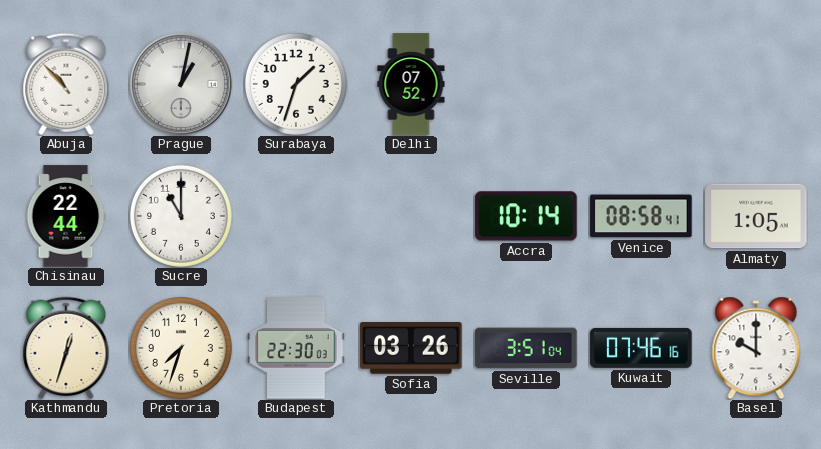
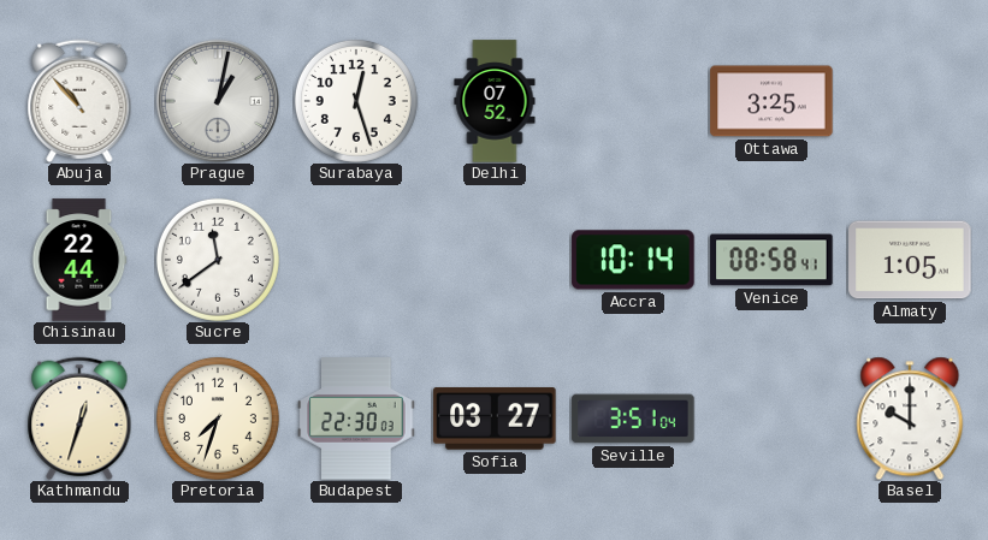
Surabaya: 1:33 -> 12:27 (356, 101)
Ottawa: none -> 3:25 (771, 101)
Sucre: 11:00 -> 11:39 (218, 260)
Sofia: 03:26 -> 03:27 (495, 419)
Kuwait: 07:46 -> none (641, 348)
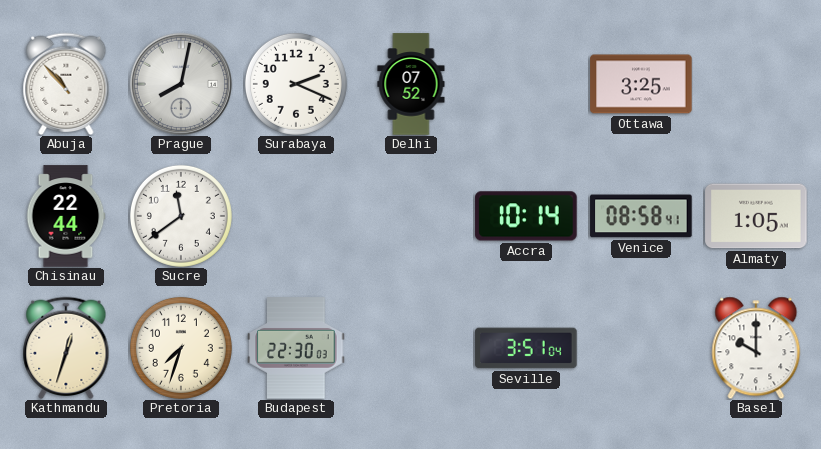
Prague: 1:02 -> 8:02 (180, 83)
Surabaya: 12:27 -> 2:19 (296, 84)
Sofia: 03:27 -> none (495, 419)
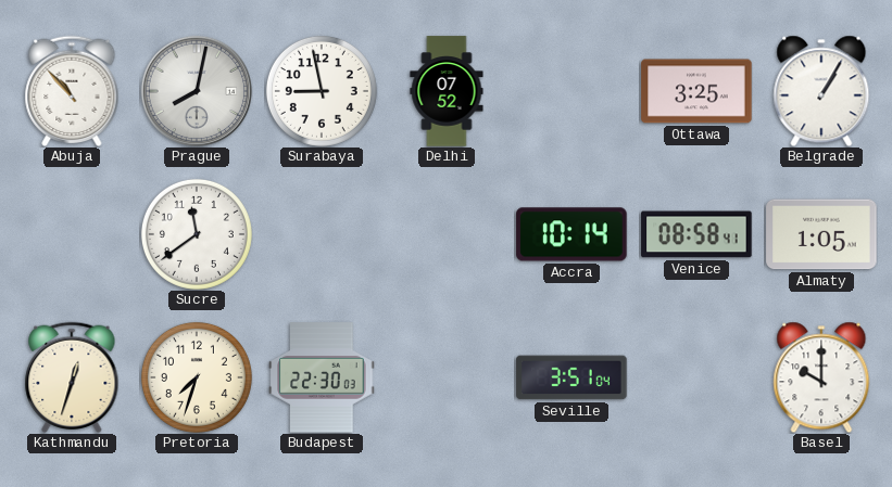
Surabaya: 2:19 -> 8:58 (322, 91)
Belgrade: none -> 1:05 (821, 91)
Chisinau: 22:44 -> none (66, 216)
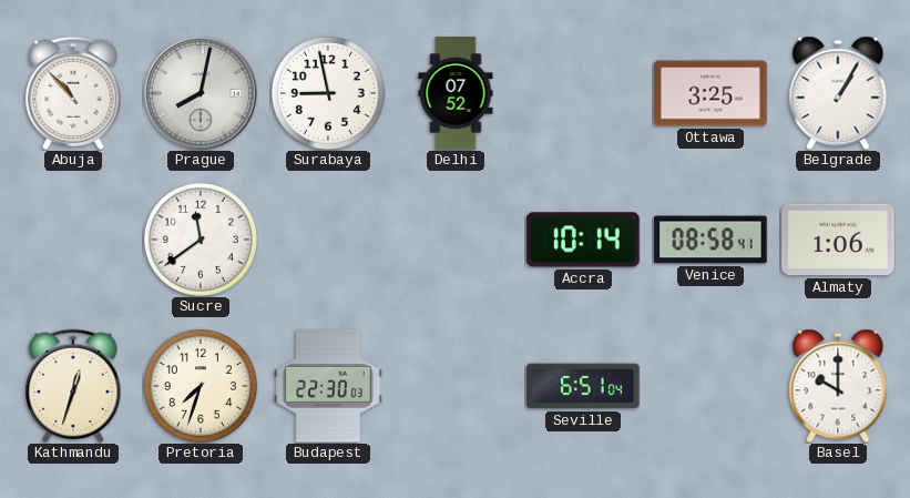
Almaty: 1:05 -> 1:06 (838, 240)
Seville: 3:51 -> 6:51 (583, 386)
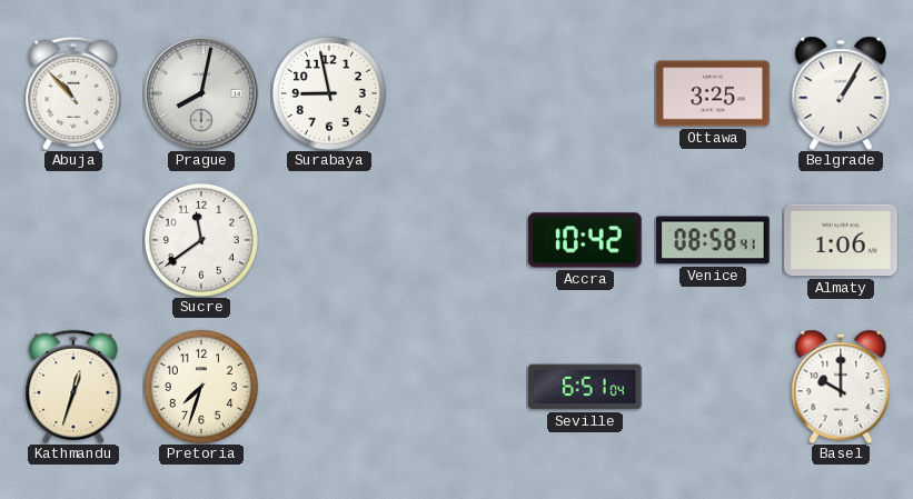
Delhi: 07:52 -> none (456, 93)
Accra: 10:14 -> 10:42 (585, 240)
Budapest: 22:30 -> none (328, 386)
